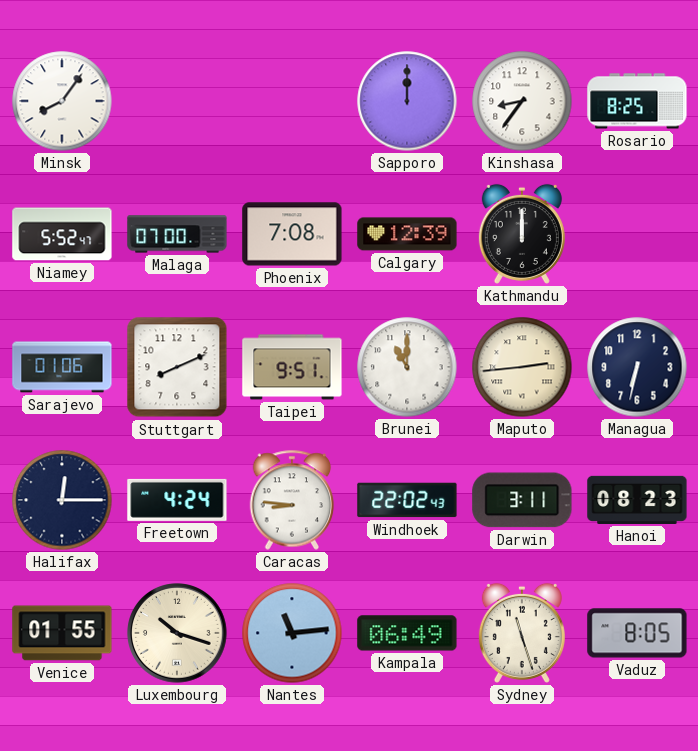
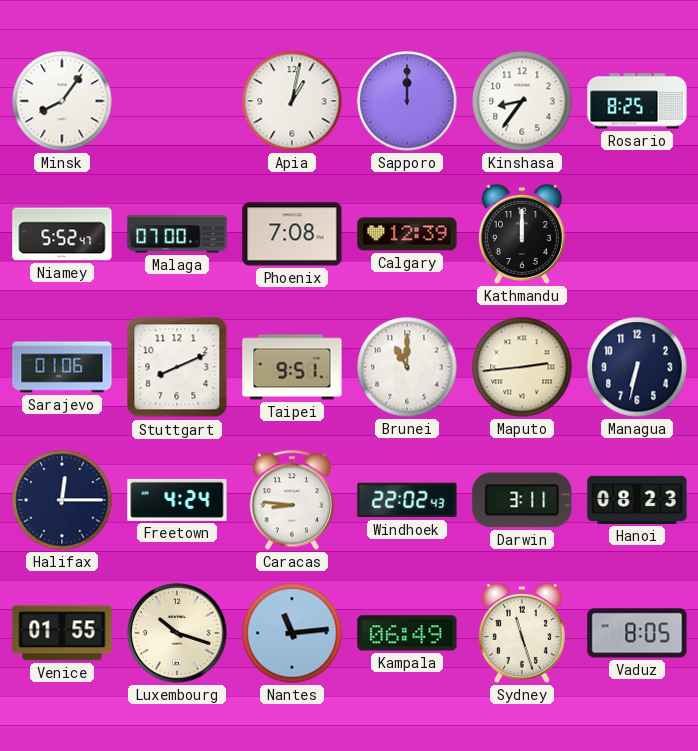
Apia: none -> 1:02 (292, 101)
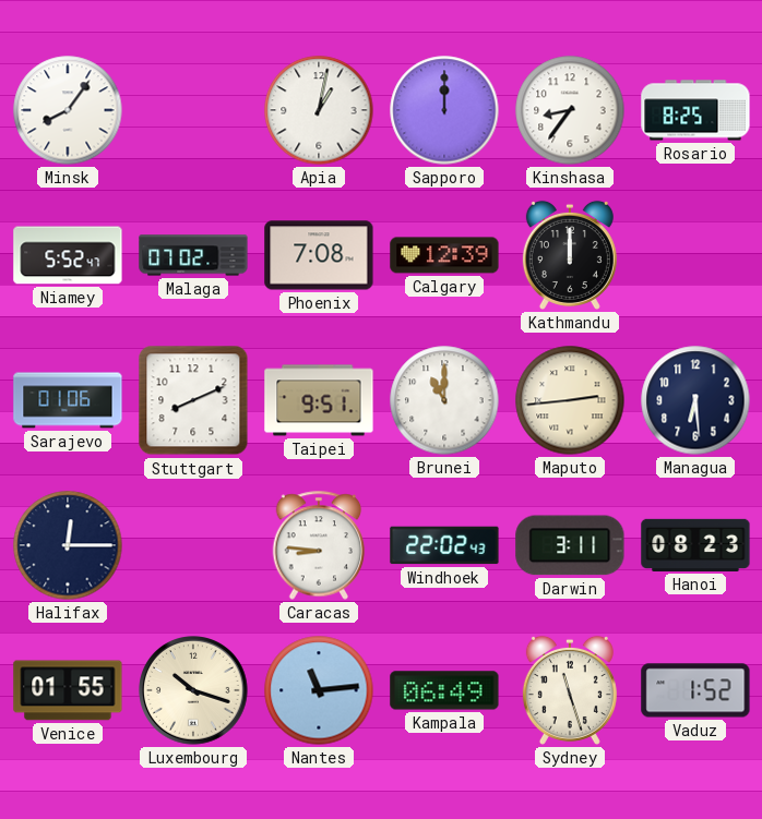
Malaga: 07:00 -> 07:02 (193, 255)
Managua: 6:32 -> 6:29 (695, 400)
Freetown: 4:24 -> none (177, 500)
Vaduz: 8:05 -> 1:52 (695, 690)
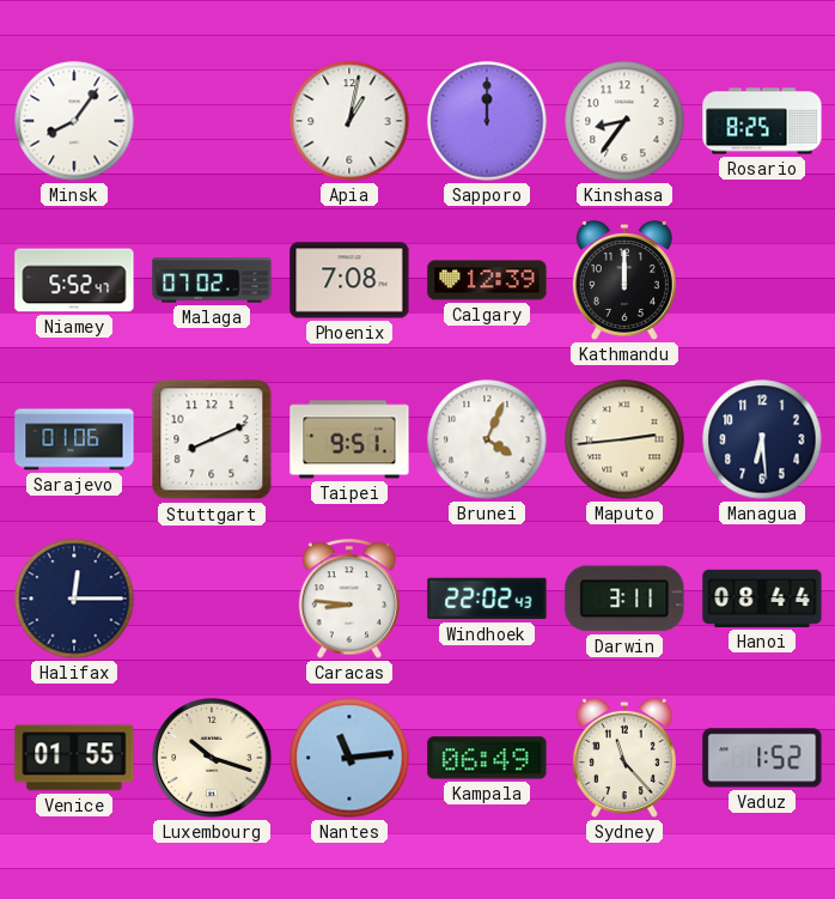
Brunei: 11:00 -> 4:04 (487, 439)
Hanoi: 08:23 -> 08:44 (762, 599)
Sydney: 11:27 -> 11:23 (624, 758)
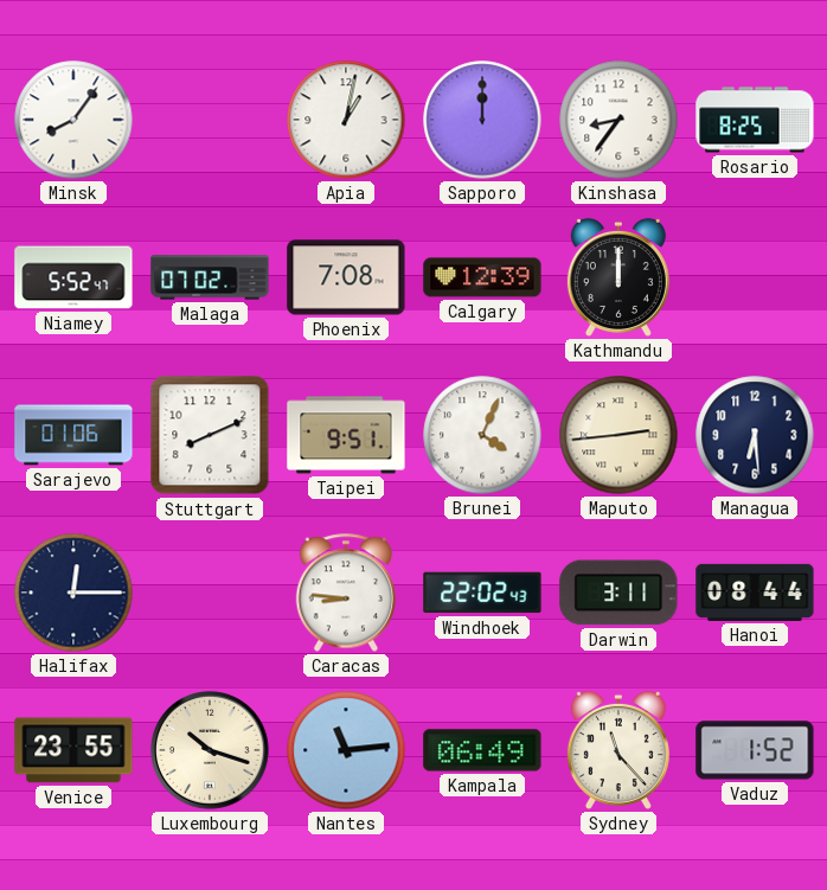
Venice: 01:55 -> 23:55 (73, 750)
